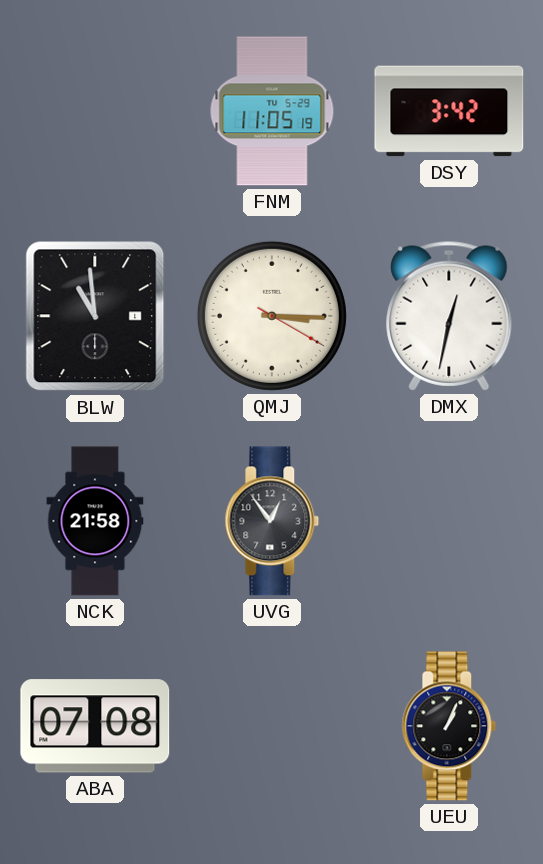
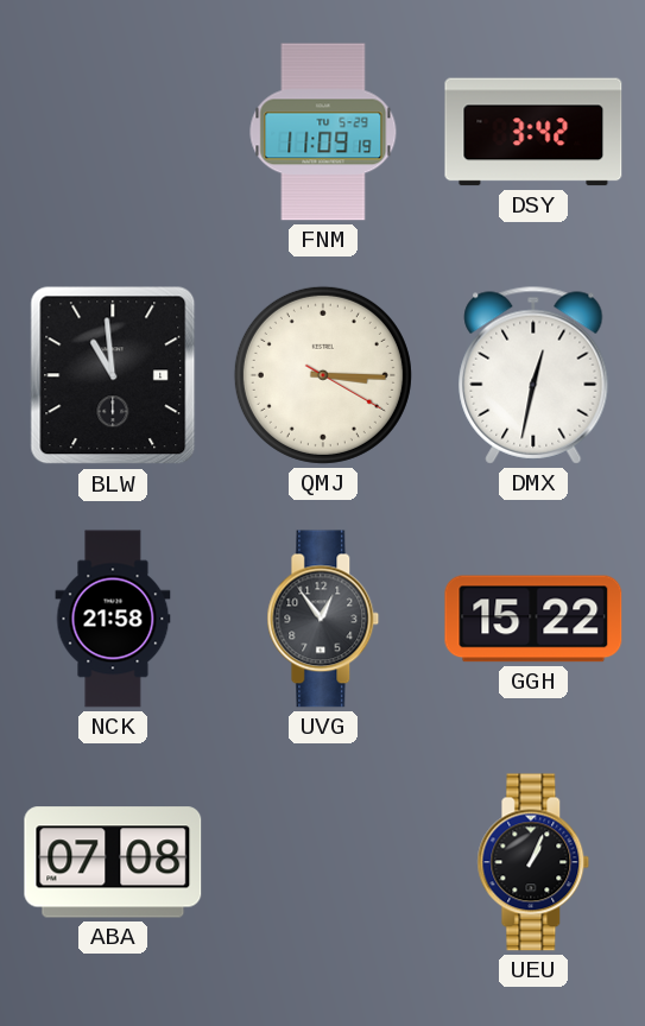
FNM: 11:05 -> 11:09 (323, 132)
GGH: none -> 15:22 (533, 619)
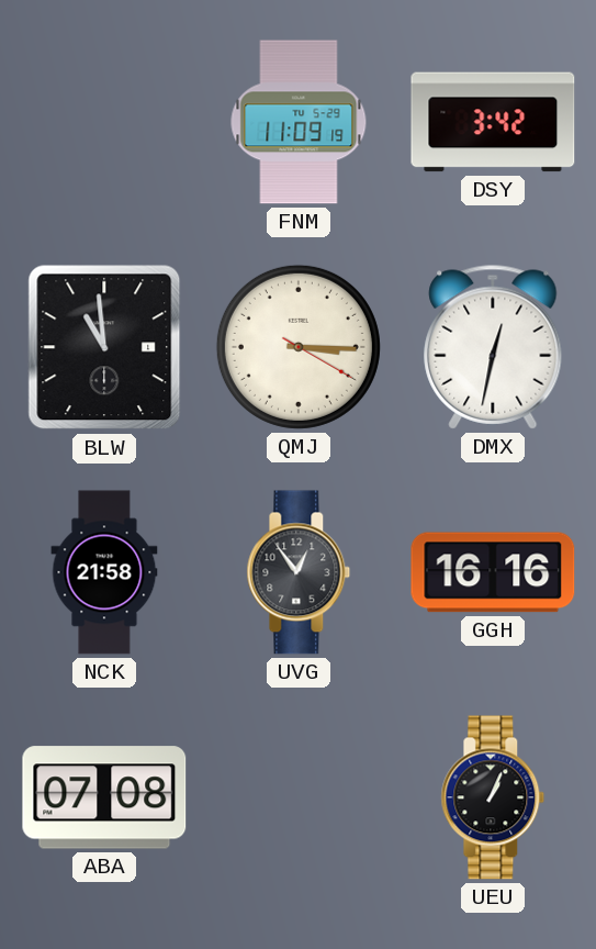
GGH: 15:22 -> 16:16 (493, 572)
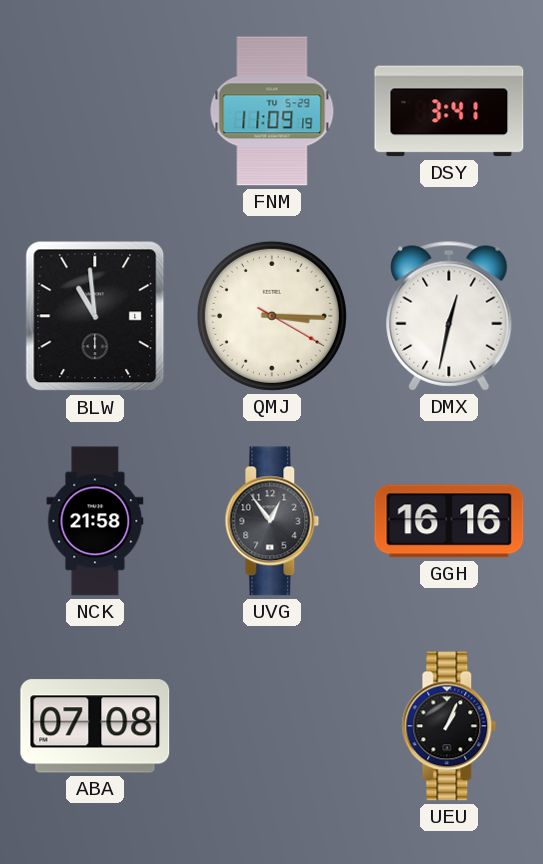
DSY: 3:42 -> 3:41 (449, 111)
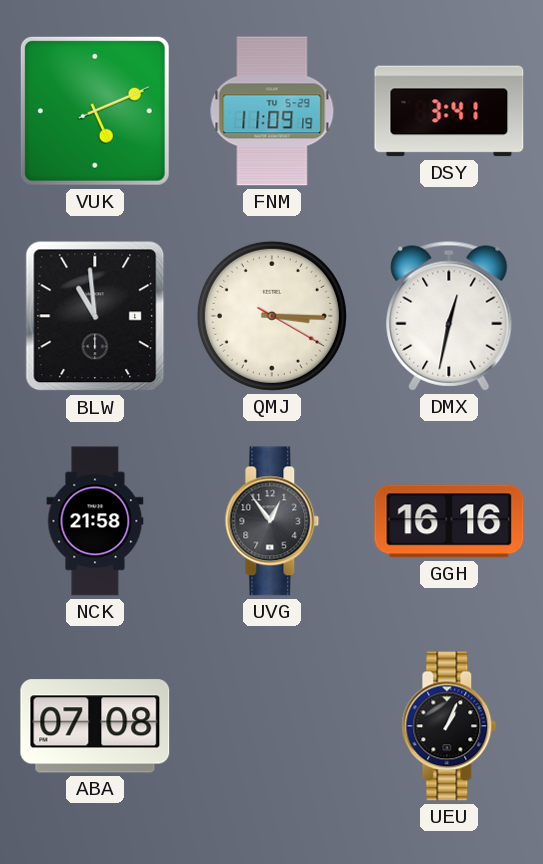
VUK: none -> 5:11 (95, 111)
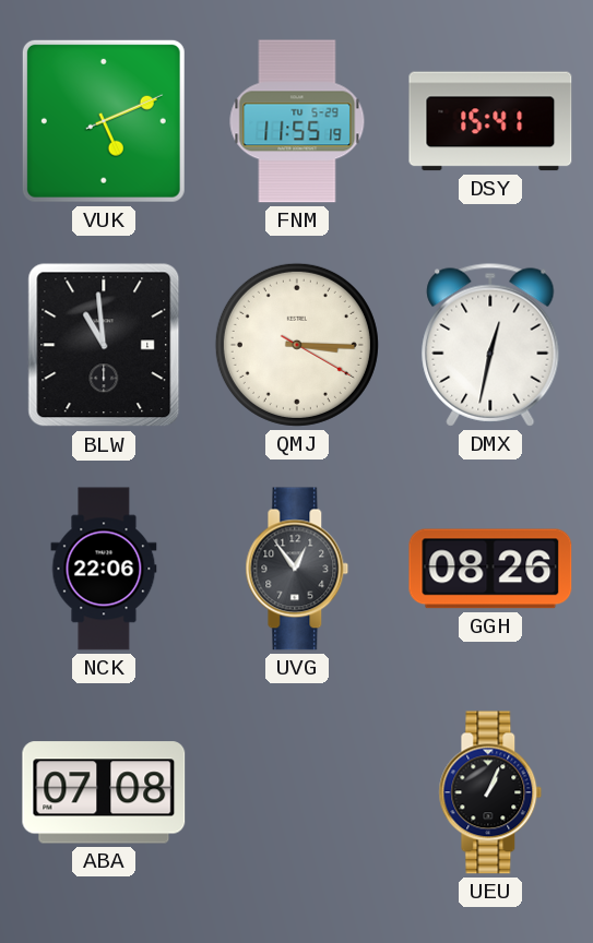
FNM: 11:09 -> 11:55 (297, 121)
DSY: 3:41 -> 15:41 (490, 121)
NCK: 21:58 -> 22:06 (104, 569)
GGH: 16:16 -> 08:26 (490, 569)
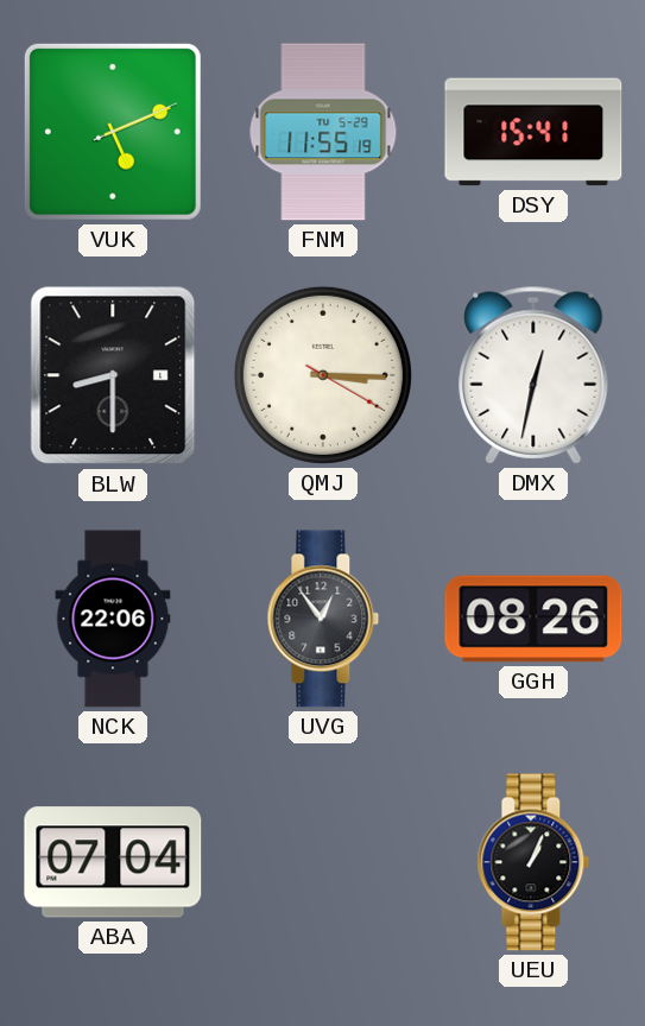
BLW: 10:59 -> 8:30 (113, 375)
ABA: 07:08 -> 07:04 (113, 862)
